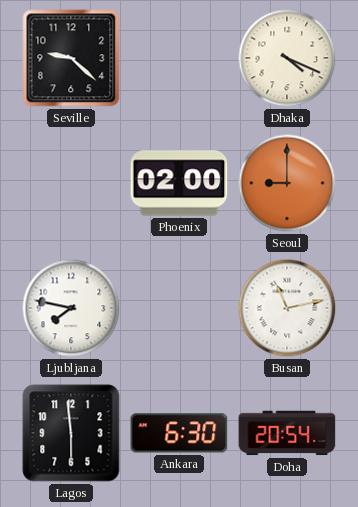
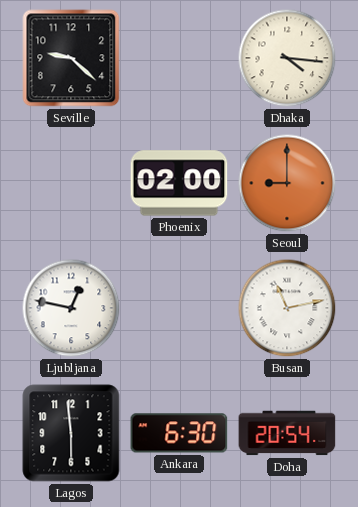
Dhaka: 4:19 -> 4:16 (287, 58)
Ljubljana: 7:47 -> 12:47 (71, 308)
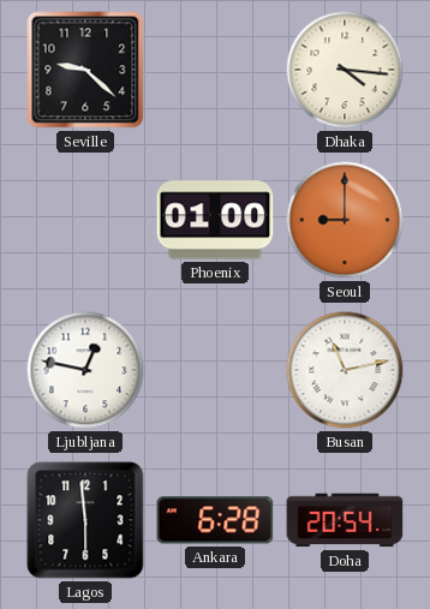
Phoenix: 02:00 -> 01:00 (215, 220)
Ankara: 6:30 -> 6:28 (215, 520)
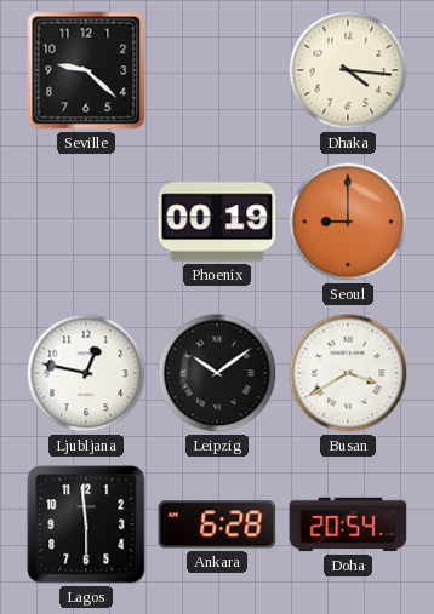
Phoenix: 01:00 -> 00:19 (217, 222)
Leipzig: none -> 10:09 (217, 373)
Busan: 11:13 -> 3:40 (348, 373)
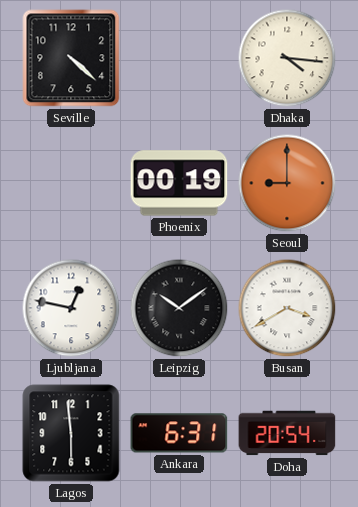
Seville: 9:22 -> 4:22 (71, 58)
Ankara: 6:28 -> 6:31 (179, 433)
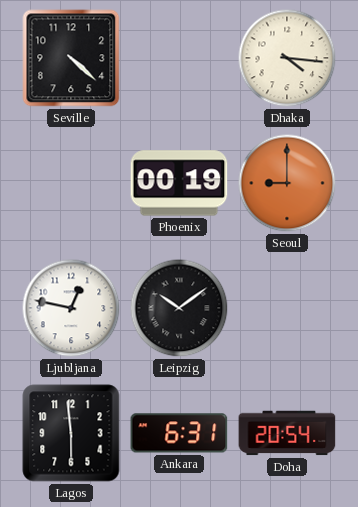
Busan: 3:40 -> none (287, 308)
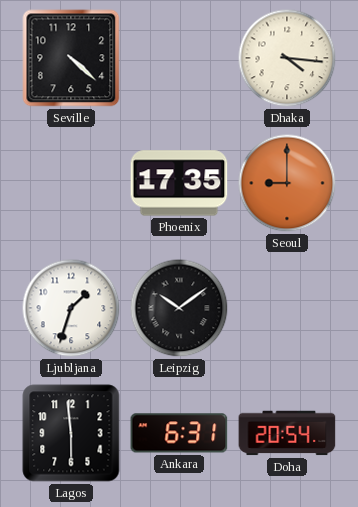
Phoenix: 00:19 -> 17:35 (179, 183)
Ljubljana: 12:47 -> 1:33 (71, 308)
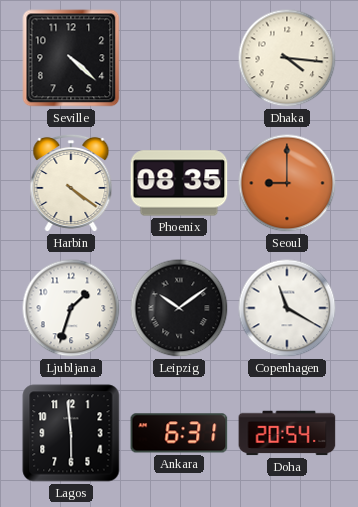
Harbin: none -> 4:21 (71, 183)
Phoenix: 17:35 -> 08:35 (179, 183)
Copenhagen: none -> 11:20 (287, 308)
